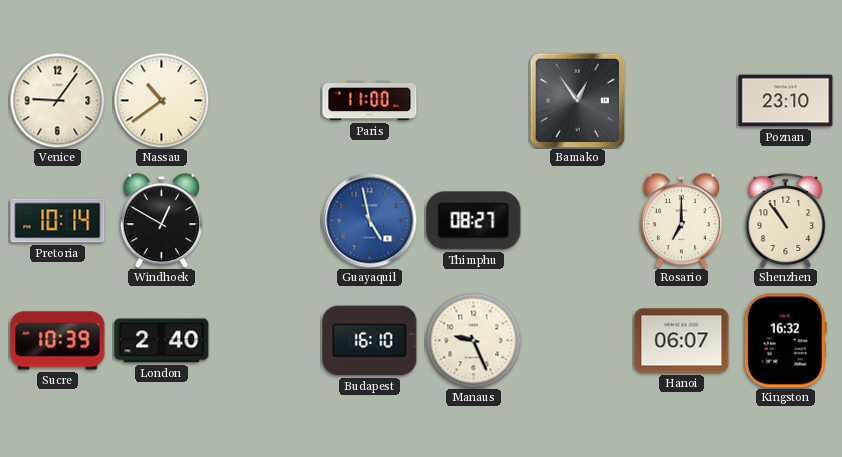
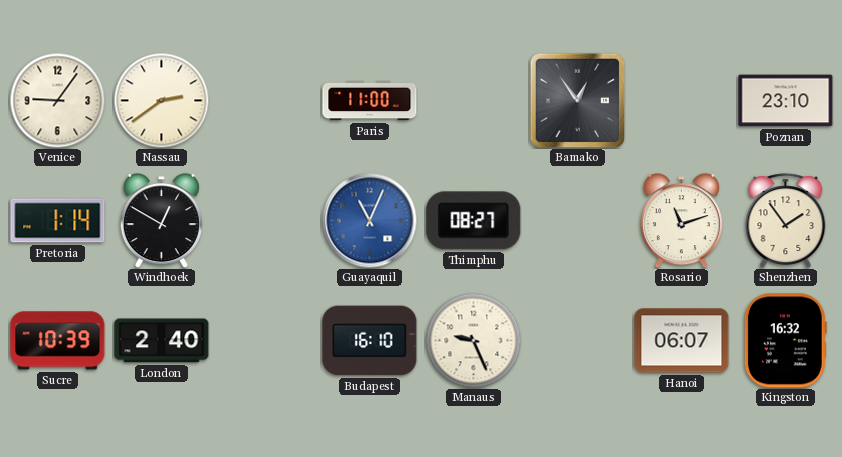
Nassau: 10:39 -> 2:39 (161, 100)
Pretoria: 10:14 -> 1:14 (58, 221)
Guayaquil: 4:58 -> 11:04 (369, 220)
Rosario: 7:00 -> 11:12 (681, 221)
Shenzhen: 10:54 -> 1:54 (786, 221)
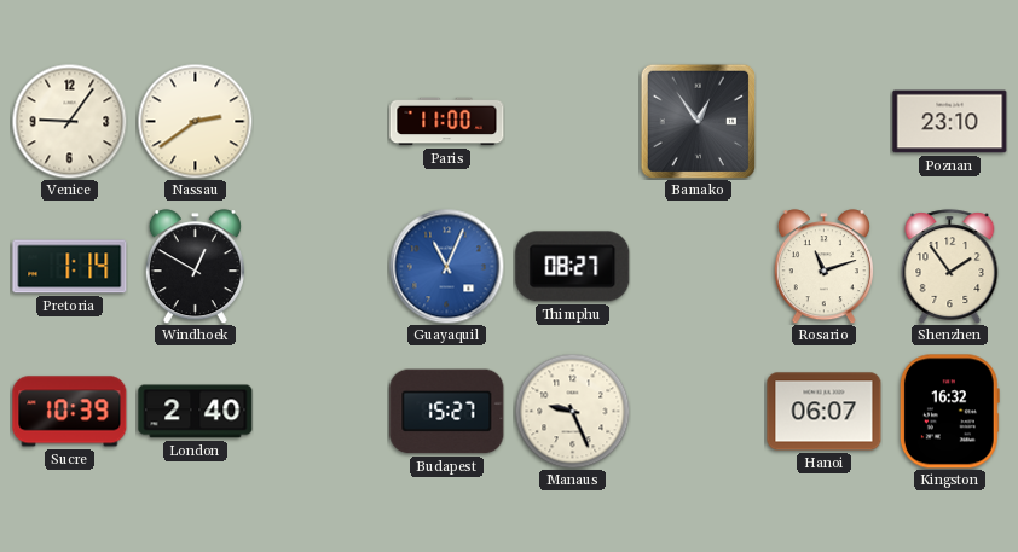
Budapest: 16:10 -> 15:27 (447, 412)
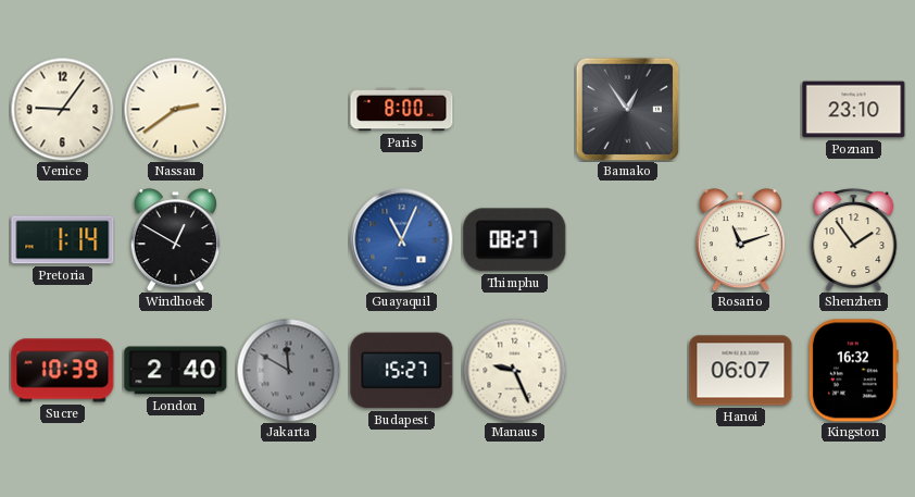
Paris: 11:00 -> 8:00 (402, 110)
Jakarta: none -> 11:50 (288, 370)
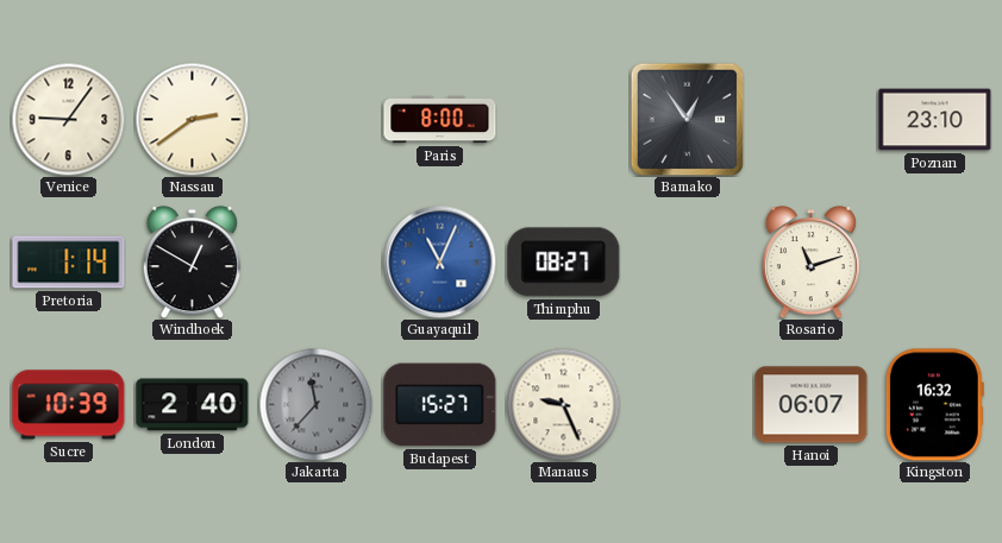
Shenzhen: 1:54 -> none (854, 240)
Jakarta: 11:50 -> 11:37 (315, 404)
